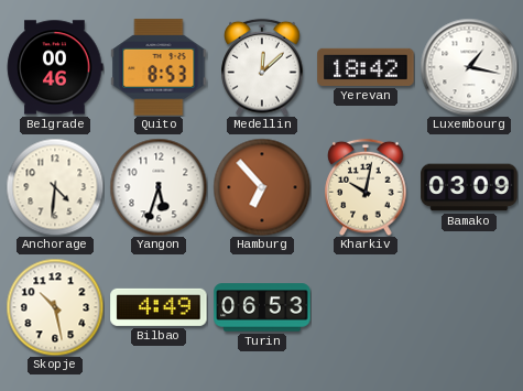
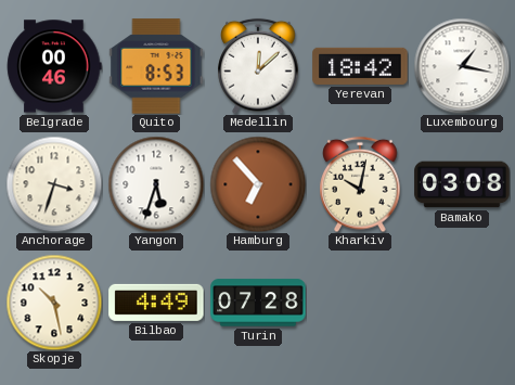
Anchorage: 4:31 -> 3:33 (54, 184)
Bamako: 03:09 -> 03:08 (462, 184)
Turin: 06:53 -> 07:28 (258, 303)
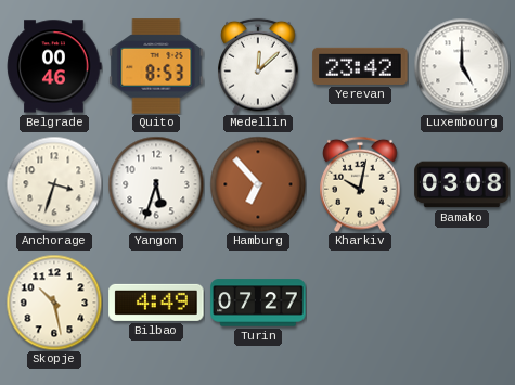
Yerevan: 18:42 -> 23:42 (360, 66)
Luxembourg: 1:17 -> 5:00 (462, 66)
Turin: 07:28 -> 07:27 (258, 303)
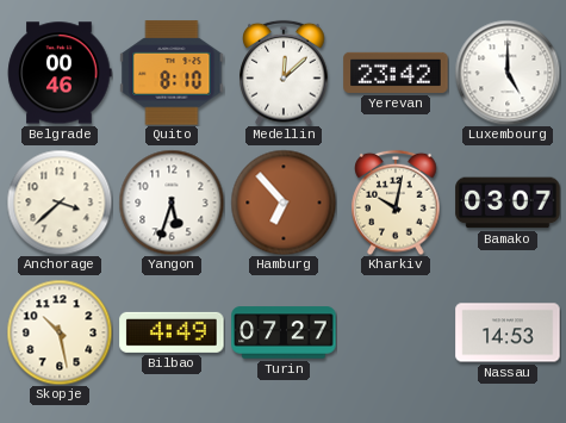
Quito: 8:53 -> 8:10 (172, 73)
Anchorage: 3:33 -> 3:38 (60, 203)
Bamako: 03:08 -> 03:07 (508, 203)
Nassau: none -> 14:53 (508, 332)
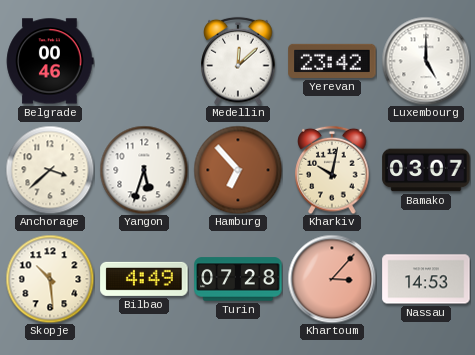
Quito: 8:10 -> none (172, 73)
Skopje: 10:28 -> 10:29 (50, 279)
Turin: 07:27 -> 07:28 (238, 279)
Khartoum: none -> 3:07 (332, 279)
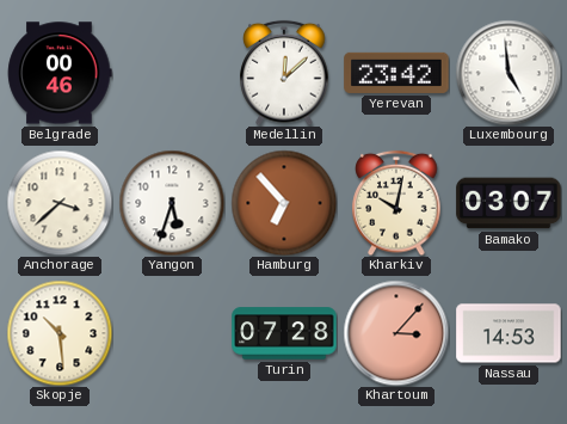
Luxembourg: 5:00 -> 4:59 (509, 73)
Bilbao: 4:49 -> none (144, 279)
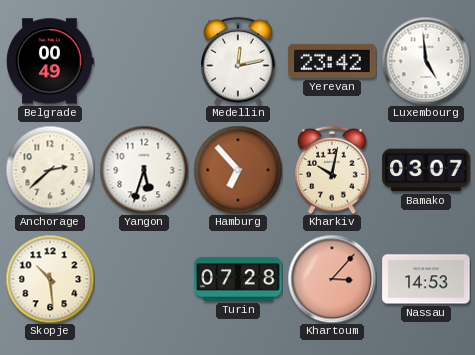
Belgrade: 00:46 -> 00:49 (50, 61)
Medellin: 12:08 -> 12:13 (238, 61)
Anchorage: 3:38 -> 2:38 (50, 170)
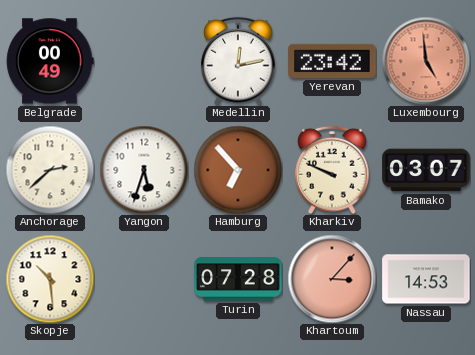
Luxembourg dial: white -> salmon (426, 61)
Kharkiv: 10:02 -> 9:49 (332, 170)
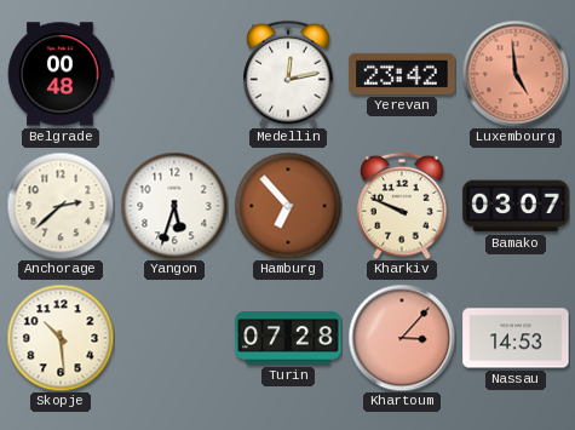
Belgrade: 00:49 -> 00:48 (61, 74)
